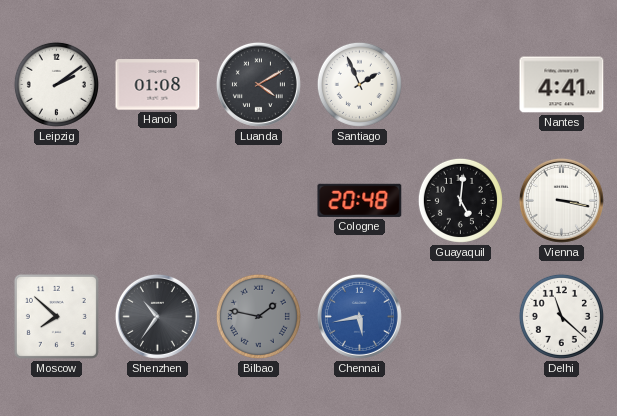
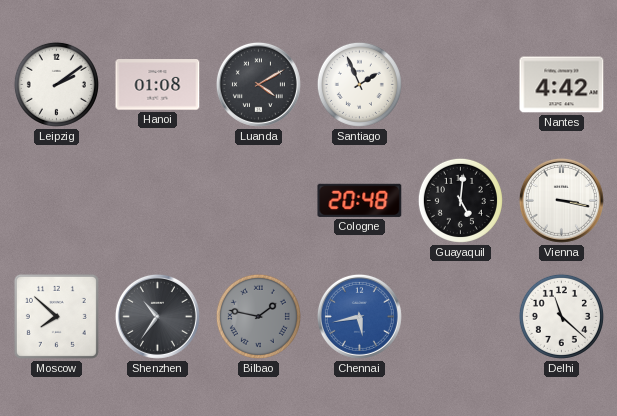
Nantes: 4:41 -> 4:42 (562, 85)
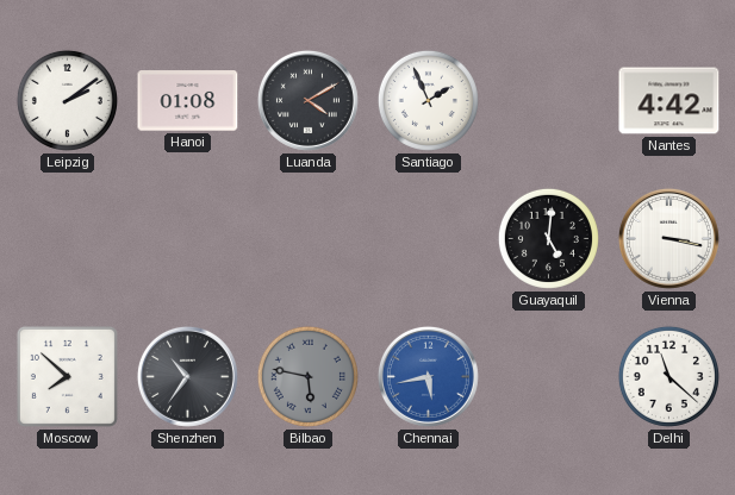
Cologne: 20:48 -> none (360, 200)
Bilbao: 1:47 -> 5:47 (307, 376)
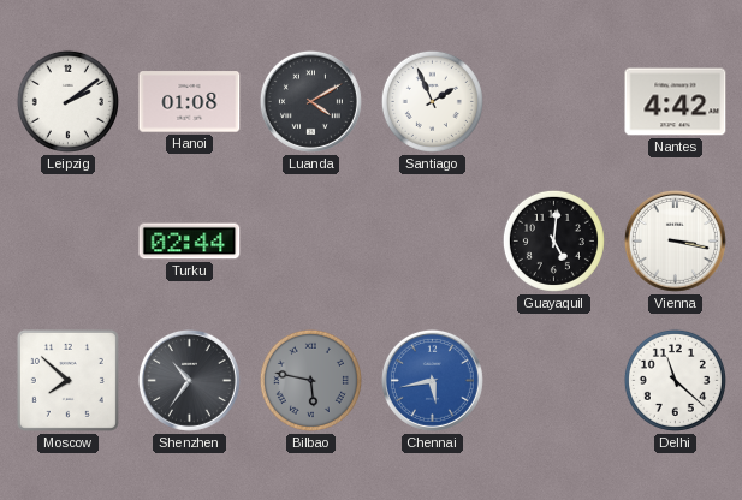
Turku: none -> 02:44 (190, 242)
